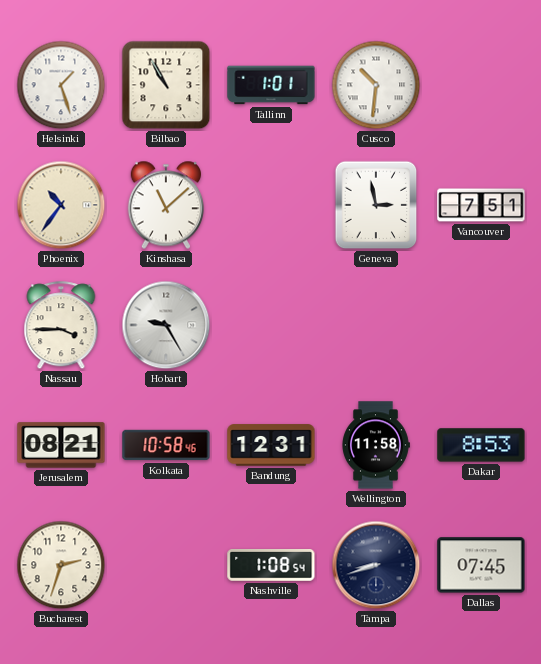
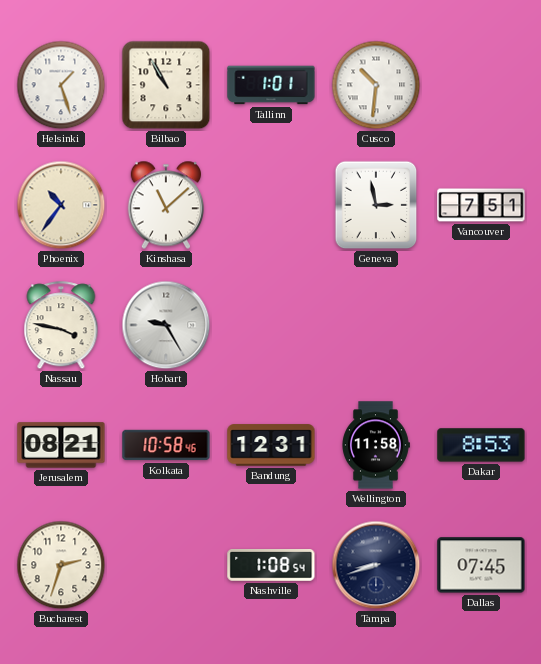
Nassau: 3:45 -> 3:47 (61, 326)
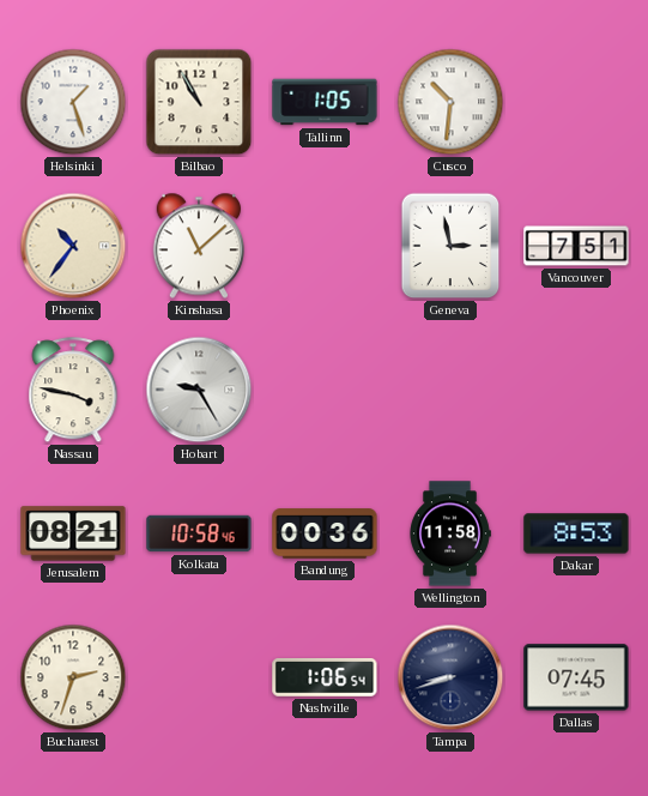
Tallinn: 1:01 -> 1:05 (325, 102)
Bandung: 12:31 -> 00:36 (325, 533)
Nashville: 1:08 -> 1:06 (325, 679)
